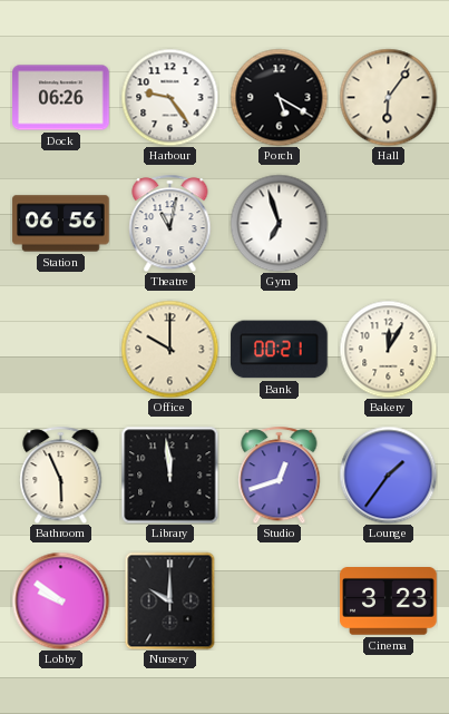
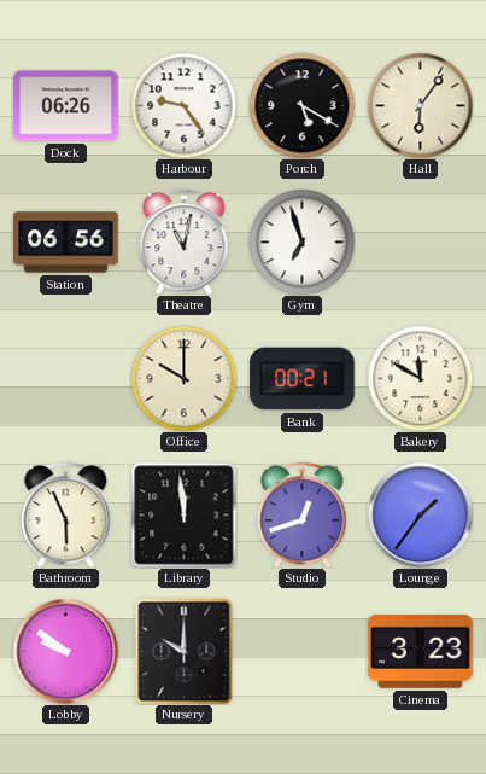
Bakery: 12:05 -> 11:50 (420, 378)
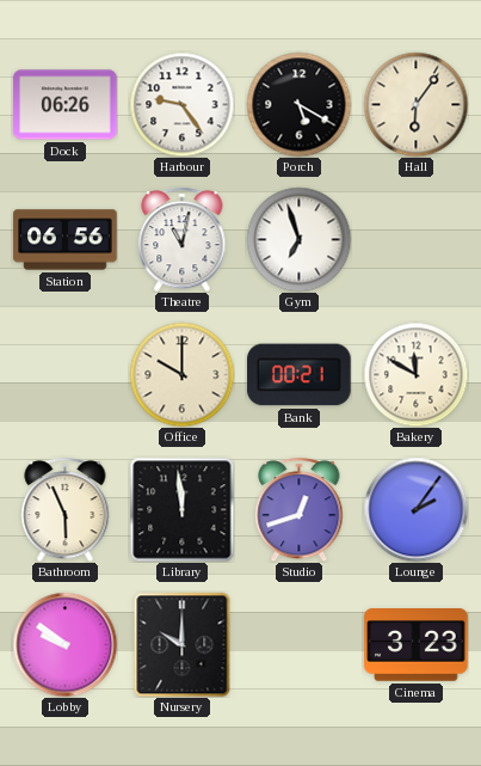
Lounge: 1:36 -> 2:06 (415, 509)
